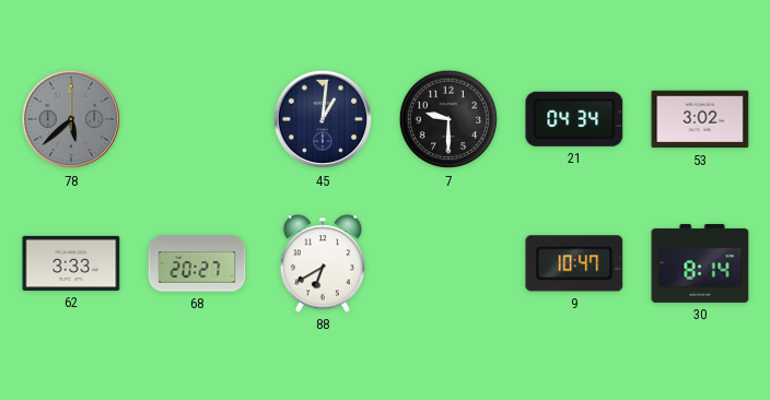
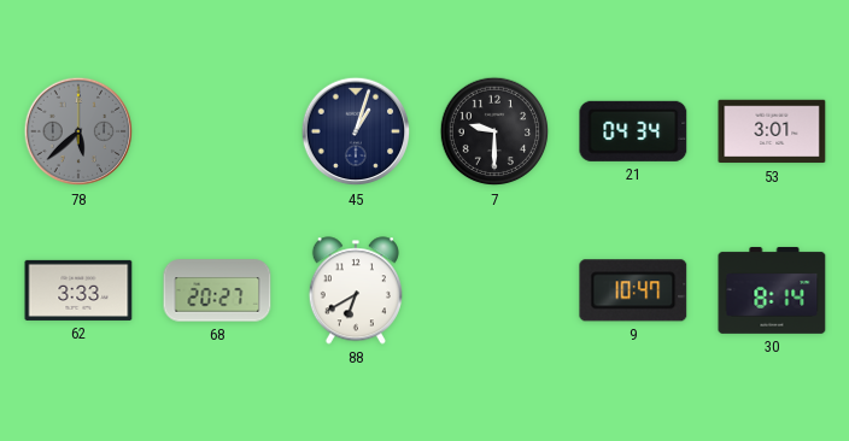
45: 1:01 -> 1:03 (356, 131)
53: 3:02 -> 3:01 (772, 131)
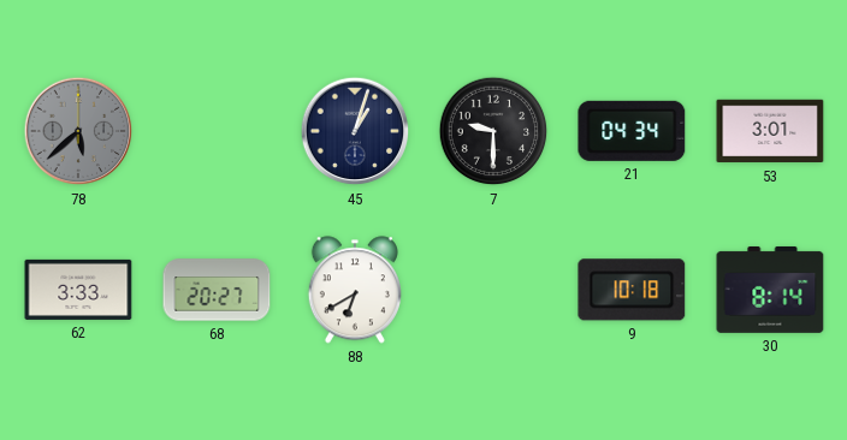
9: 10:47 -> 10:18 (632, 290)
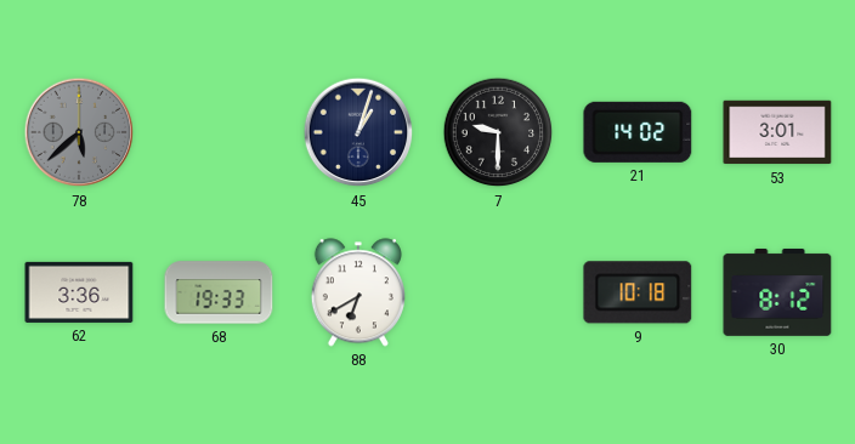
21: 04:34 -> 14:02 (638, 132)
62: 3:33 -> 3:36 (79, 292)
68: 20:27 -> 19:33 (219, 292)
30: 8:14 -> 8:12 (777, 292)
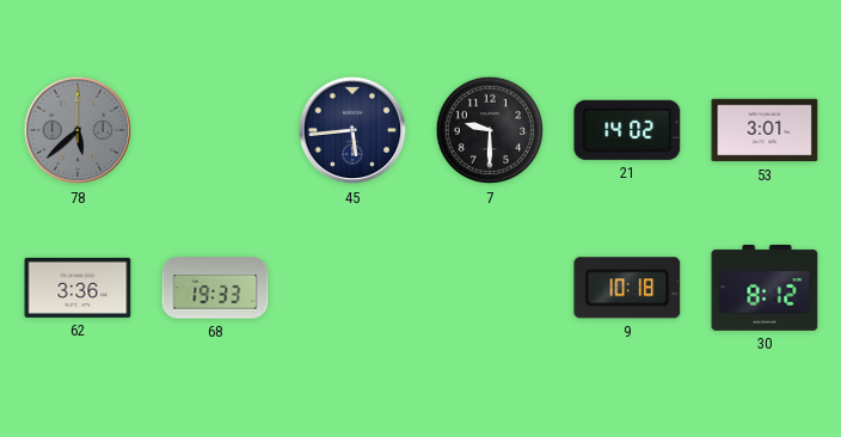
45: 1:03 -> 5:44 (352, 130)
88: 6:40 -> none (358, 292)
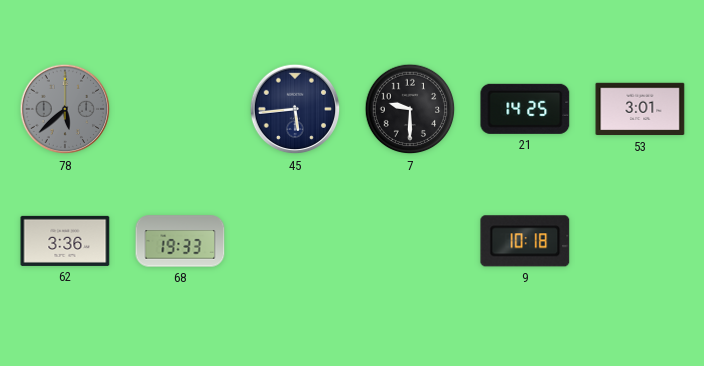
21: 14:02 -> 14:25 (525, 109)
30: 8:12 -> none (765, 288)
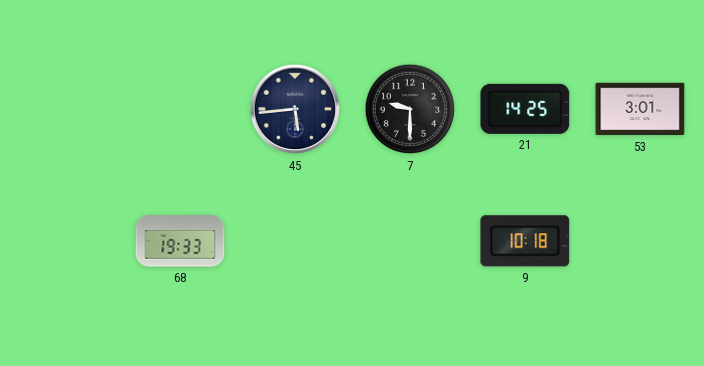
78: 5:38 -> none (65, 109)
62: 3:36 -> none (65, 241)
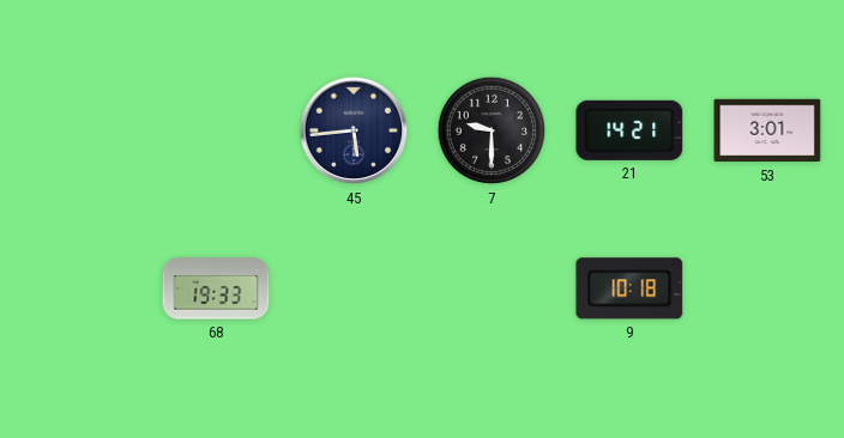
21: 14:25 -> 14:21 (629, 130)
